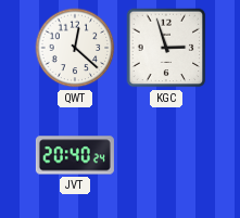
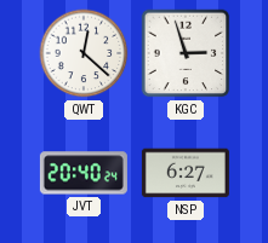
NSP: none -> 6:27 (186, 173)
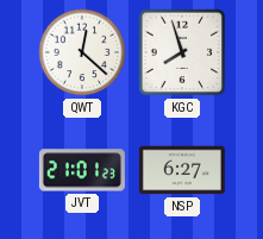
KGC: 2:57 -> 7:57 (182, 52)
JVT: 20:40 -> 21:01 (82, 170)
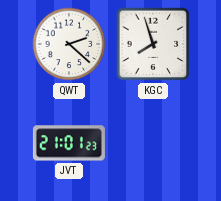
QWT: 12:22 -> 2:22 (69, 44)
NSP: 6:27 -> none (182, 170)
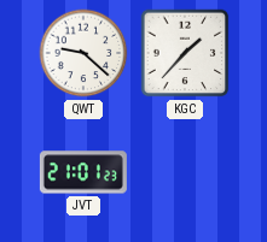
QWT: 2:22 -> 9:22 (83, 53)
KGC: 7:57 -> 1:37 (185, 53)
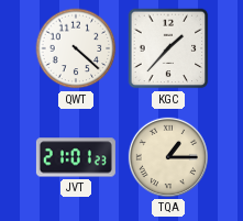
QWT: 9:22 -> 4:22 (76, 48)
TQA: none -> 1:15 (168, 157)
